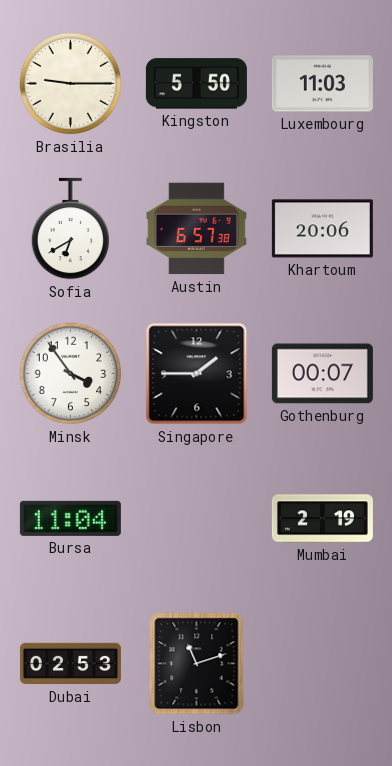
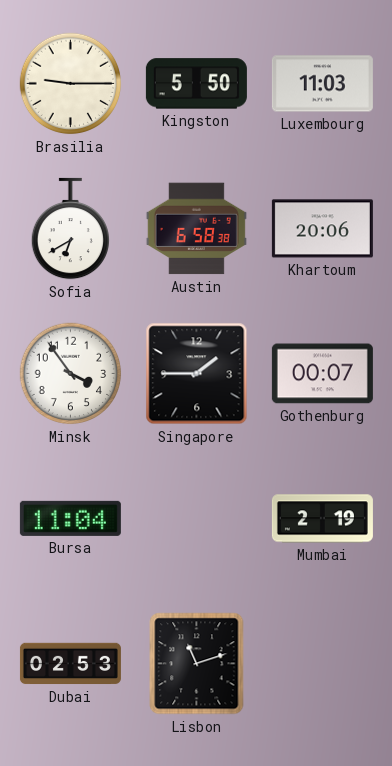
Austin: 6:57 -> 6:58 (196, 229)
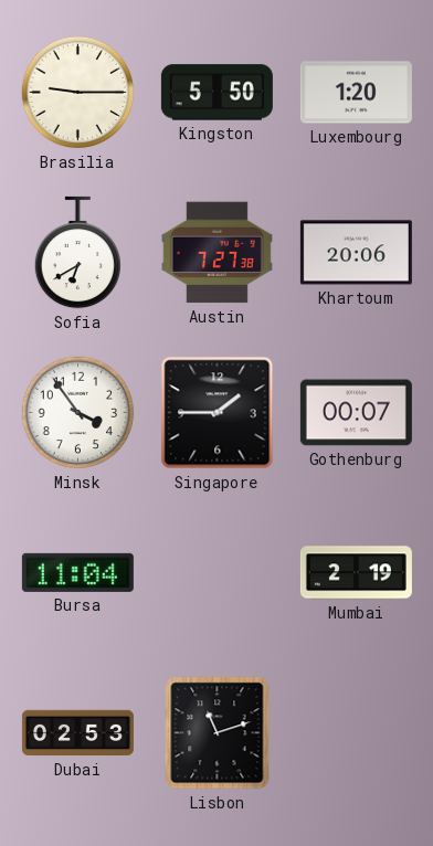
Luxembourg: 11:03 -> 1:20 (356, 93)
Austin: 6:58 -> 7:27 (216, 253)
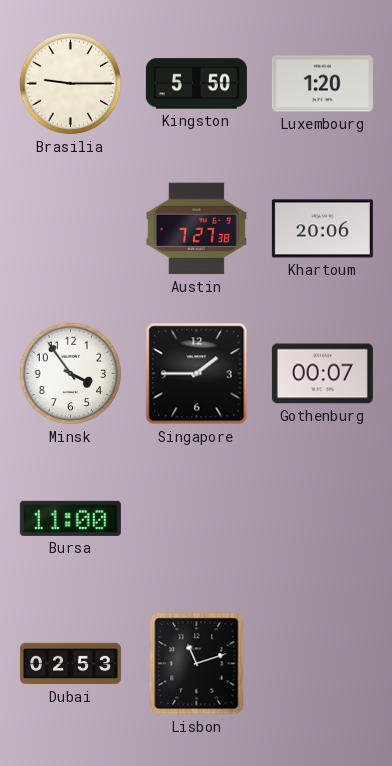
Sofia: 6:40 -> none (77, 253)
Bursa: 11:04 -> 11:00 (70, 518)
Mumbai: 2:19 -> none (356, 573)
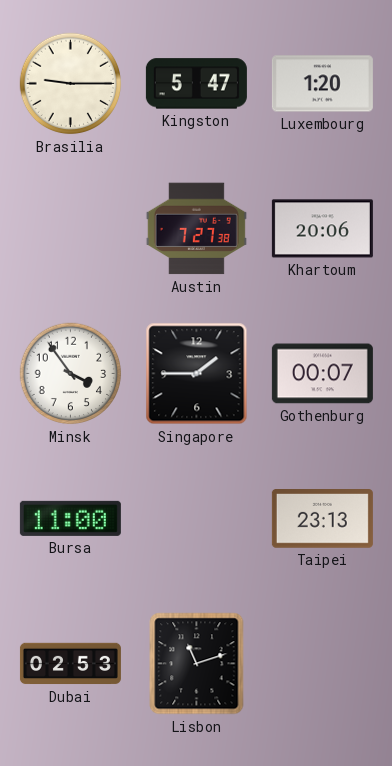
Kingston: 5:50 -> 5:47 (196, 84)
Taipei: none -> 23:13 (322, 519)
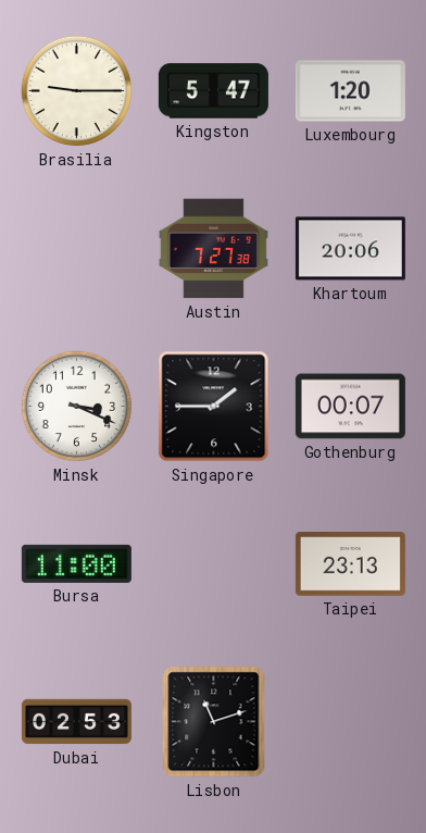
Minsk: 3:54 -> 3:19 (77, 407)
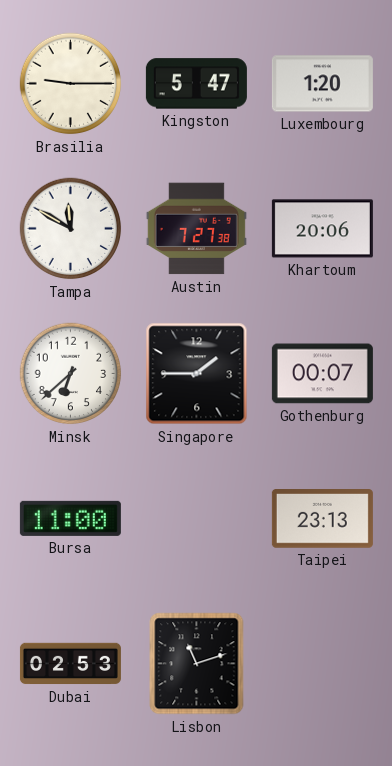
Tampa: none -> 11:50 (71, 229)
Minsk: 3:19 -> 6:38 (71, 374)
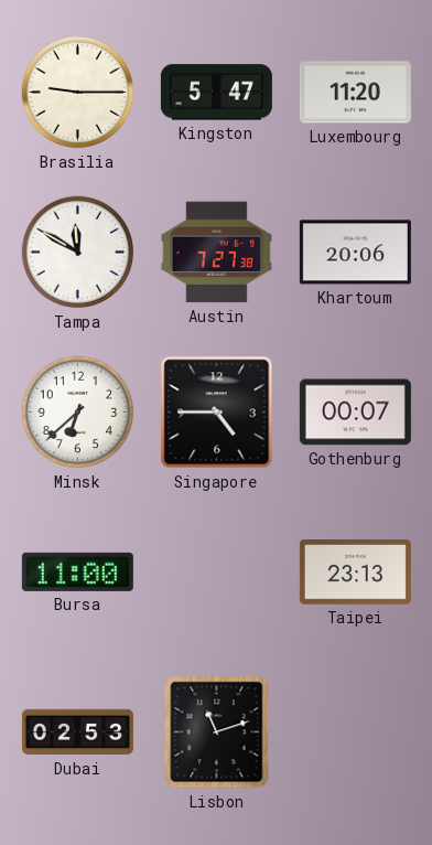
Luxembourg: 1:20 -> 11:20 (355, 93)
Singapore: 1:45 -> 4:45 (217, 413)
